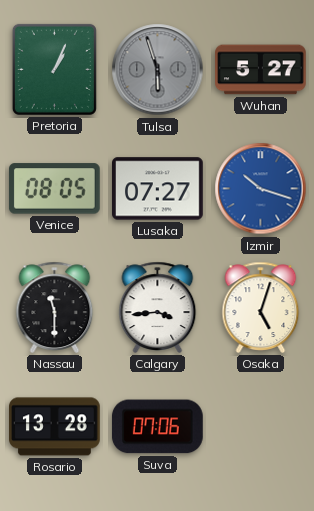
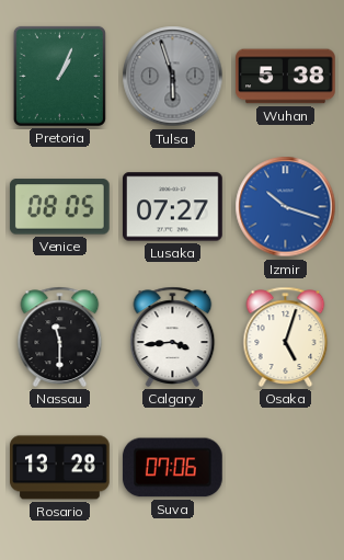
Wuhan: 5:27 -> 5:38 (286, 77)
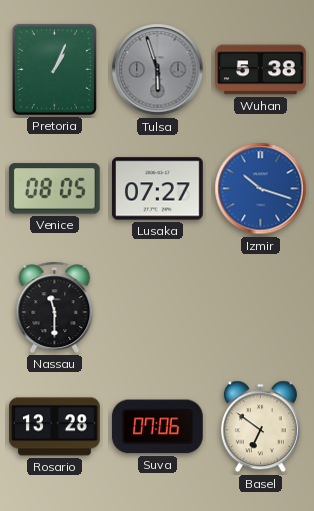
Calgary: 3:44 -> none (173, 336)
Osaka: 5:03 -> none (286, 336)
Basel: none -> 6:51 (260, 427)
